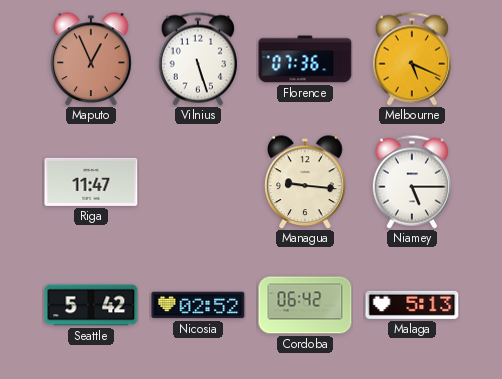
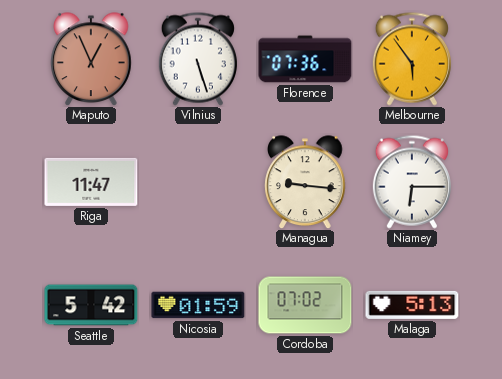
Melbourne: 5:19 -> 5:54 (412, 59)
Niamey: 5:15 -> 6:15 (412, 182)
Nicosia: 02:52 -> 01:59 (198, 305)
Cordoba: 06:42 -> 07:02 (305, 305)
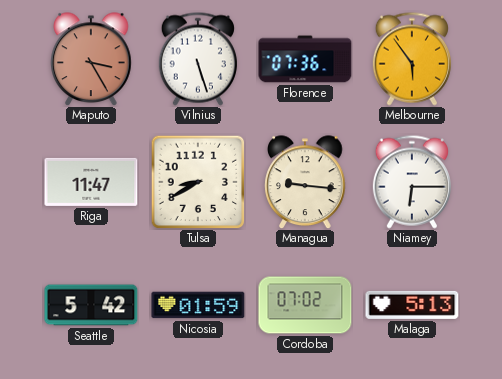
Maputo: 12:56 -> 3:25 (91, 59)
Tulsa: none -> 8:40 (198, 182)
